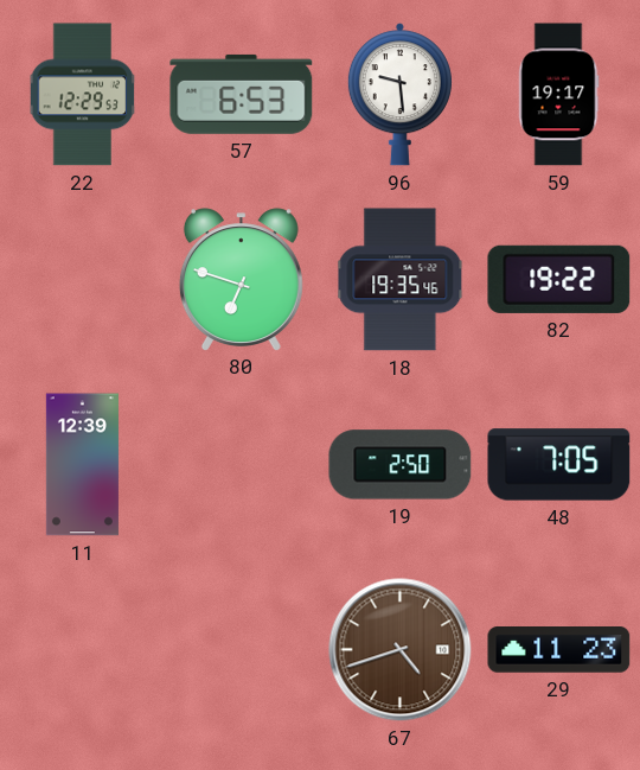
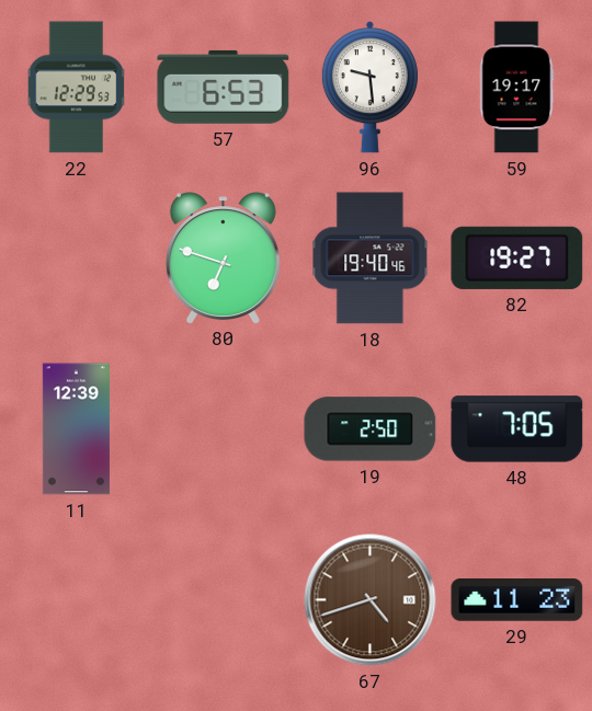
18: 19:35 -> 19:40 (371, 259)
82: 19:22 -> 19:27 (517, 257)
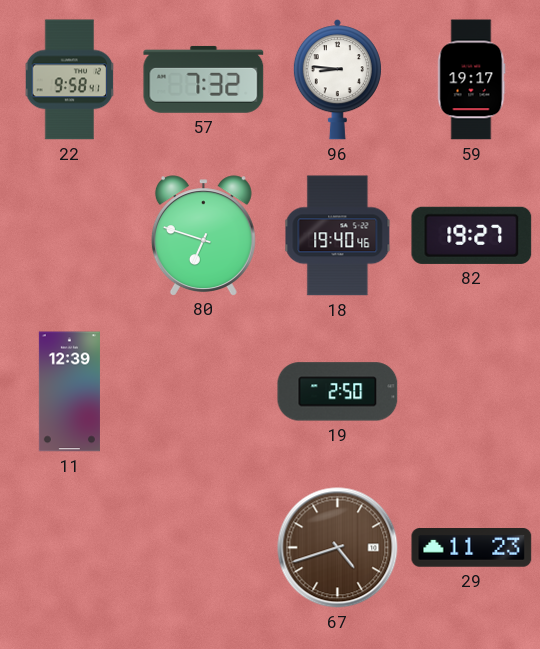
22: 12:29 -> 9:58 (70, 80)
57: 6:53 -> 7:32 (204, 79)
96: 9:29 -> 8:46 (337, 80)
48: 7:05 -> none (517, 429)
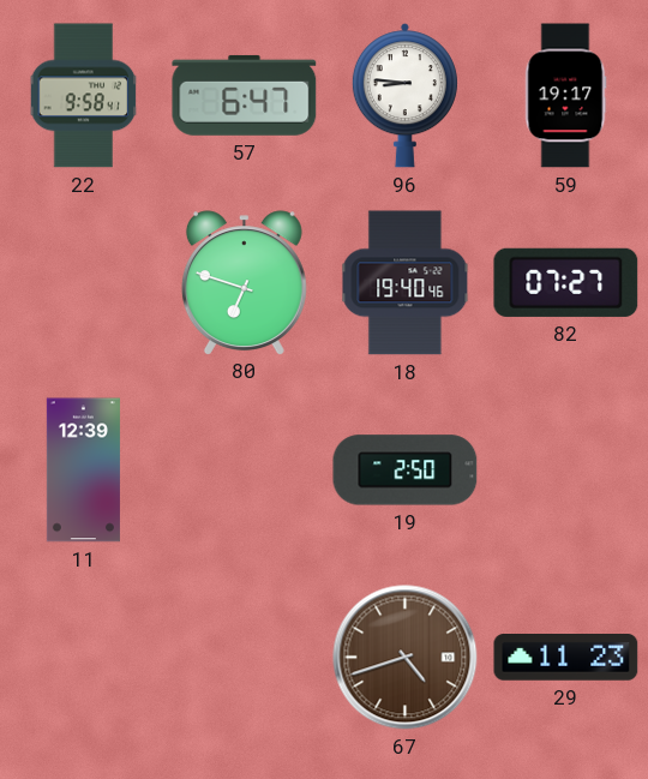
57: 7:32 -> 6:47 (245, 95)
82: 19:27 -> 07:27 (566, 282)
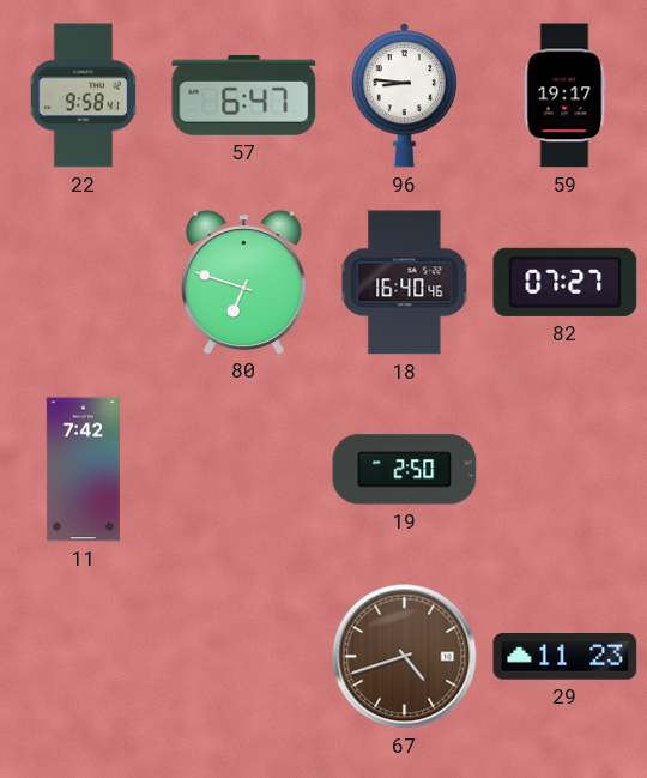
18: 19:40 -> 16:40 (405, 283)
11: 12:39 -> 7:42 (83, 470)
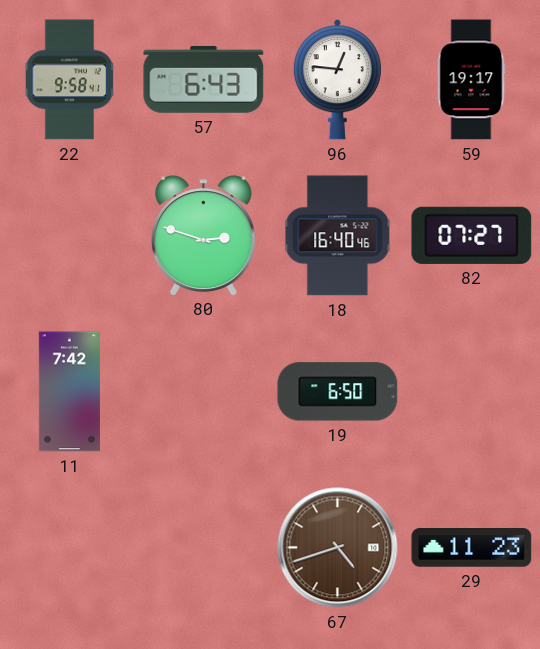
57: 6:47 -> 6:43 (204, 79)
96: 8:46 -> 12:46 (337, 80)
80: 6:48 -> 2:48 (203, 235)
19: 2:50 -> 6:50 (338, 392)
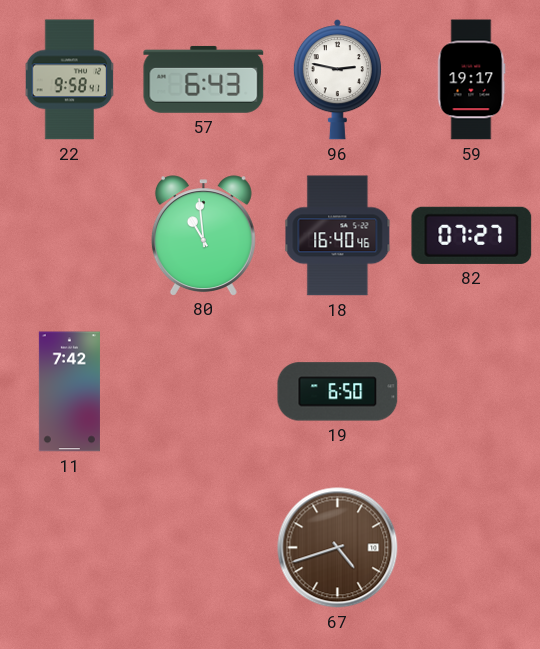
96: 12:46 -> 2:47 (337, 80)
80: 2:48 -> 10:59 (203, 235)
29: 11:23 -> none (472, 548)
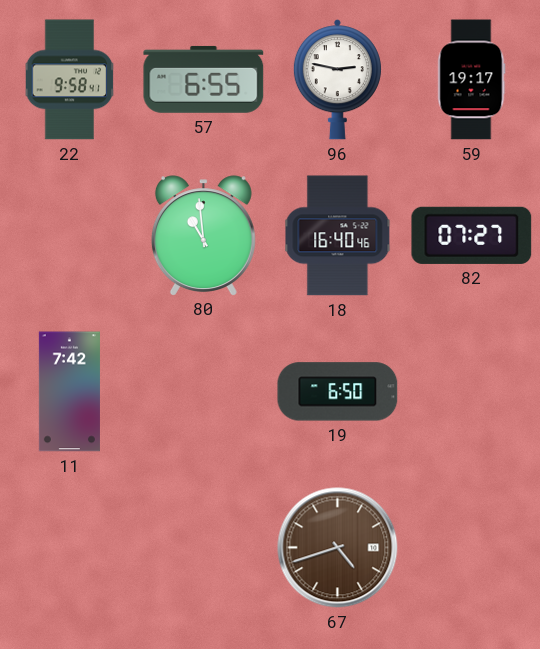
57: 6:43 -> 6:55 (204, 79)
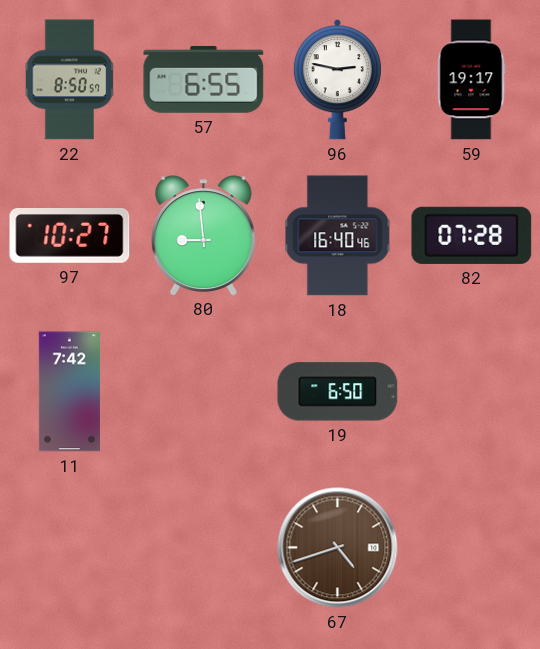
22: 9:58 -> 8:50 (70, 80)
97: none -> 10:27 (70, 236)
80: 10:59 -> 8:59 (203, 235)
82: 07:27 -> 07:28 (472, 235)
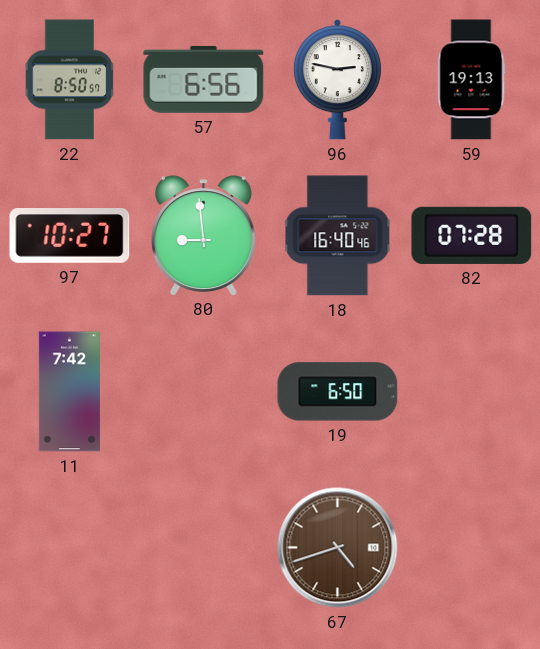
57: 6:55 -> 6:56 (204, 79)
59: 19:17 -> 19:13 (471, 80)
